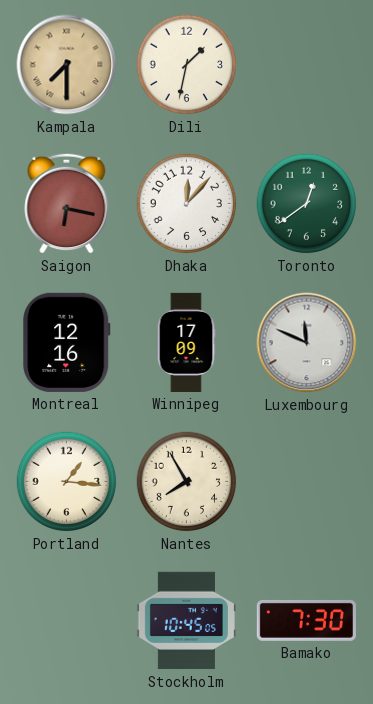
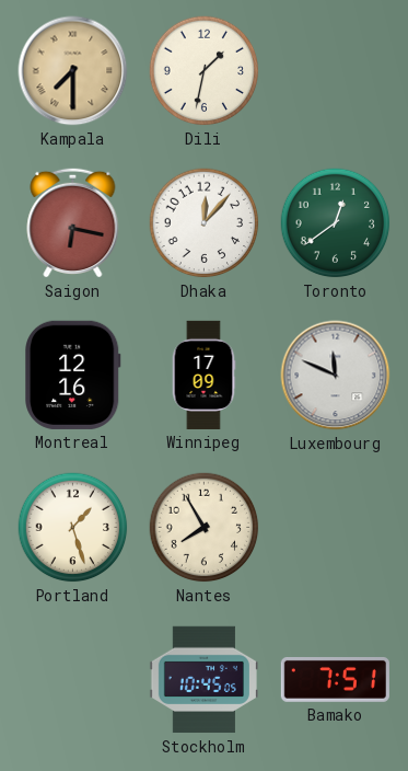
Portland: 1:16 -> 1:27 (73, 528)
Bamako: 7:30 -> 7:51 (335, 679)
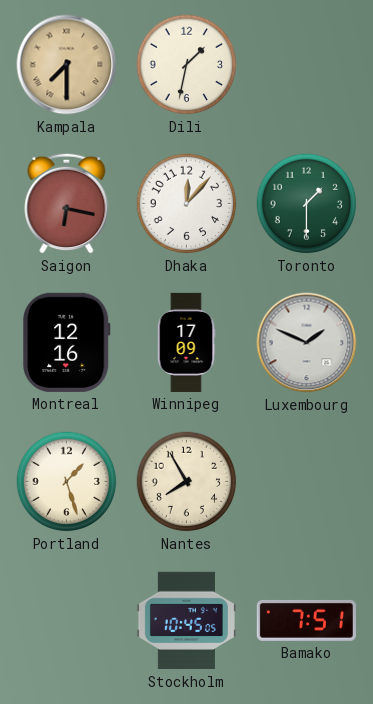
Toronto: 12:39 -> 1:30 (307, 204)
Luxembourg: 11:49 -> 1:49 (307, 343)
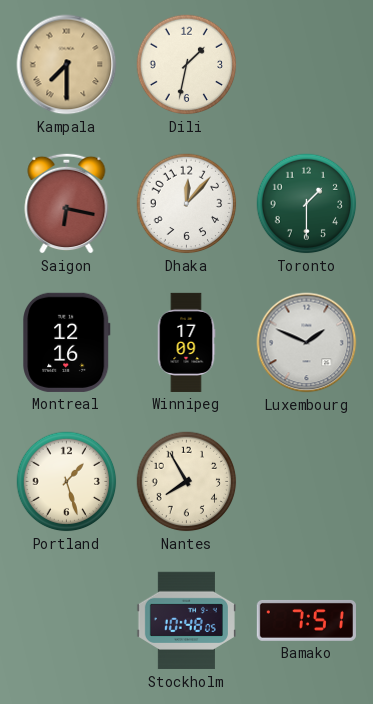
Stockholm: 10:45 -> 10:48 (186, 621)
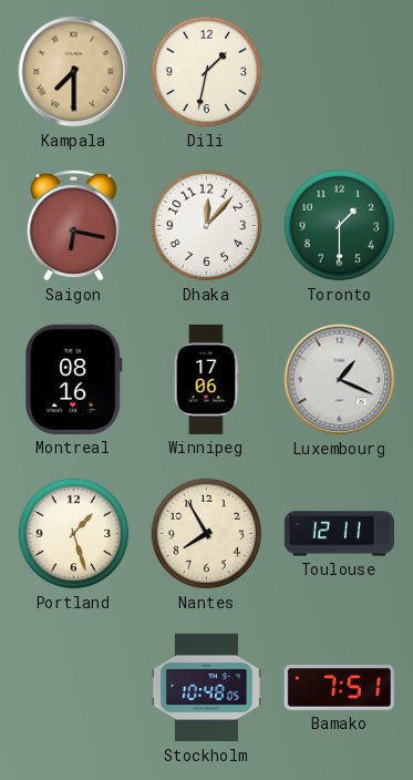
Montreal: 12:16 -> 08:16 (74, 379)
Winnipeg: 17:09 -> 17:06 (206, 379)
Luxembourg: 1:49 -> 1:19 (340, 380)
Toulouse: none -> 12:11 (339, 534)
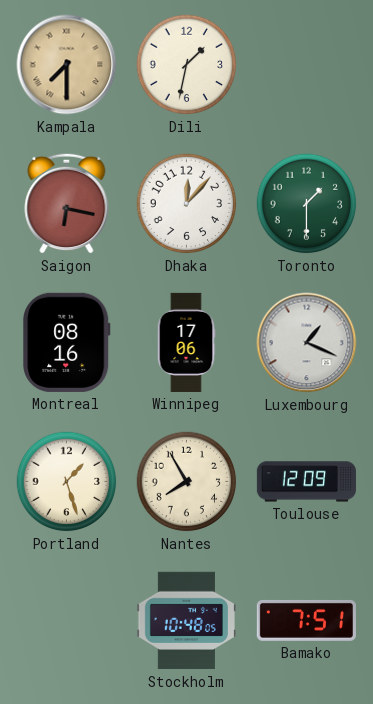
Toulouse: 12:11 -> 12:09 (306, 482)
